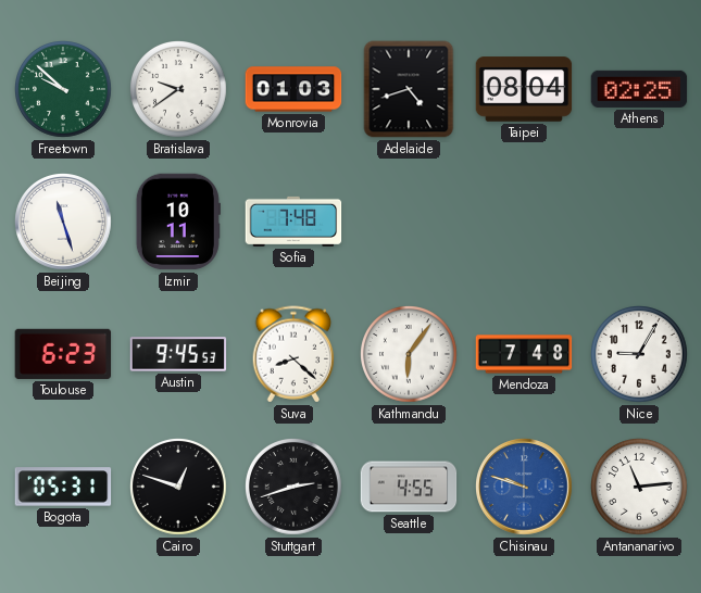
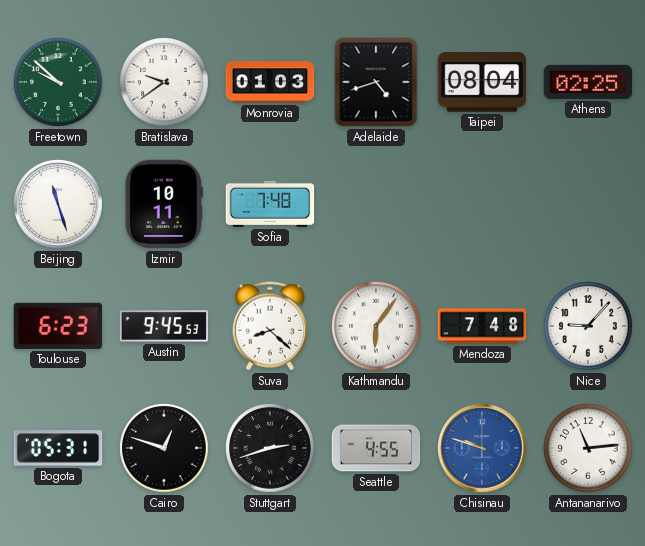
Nice: 9:05 -> 9:07 (589, 327)
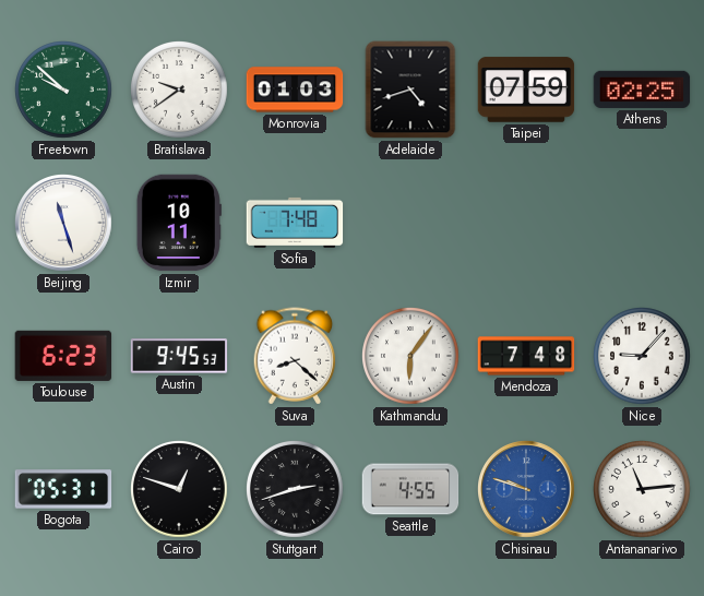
Taipei: 08:04 -> 07:59 (526, 90)
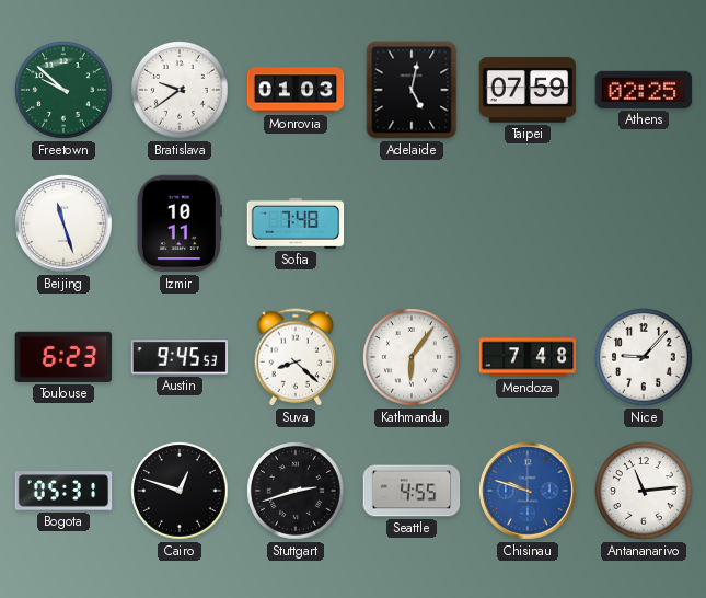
Adelaide: 4:42 -> 5:02 (412, 90)
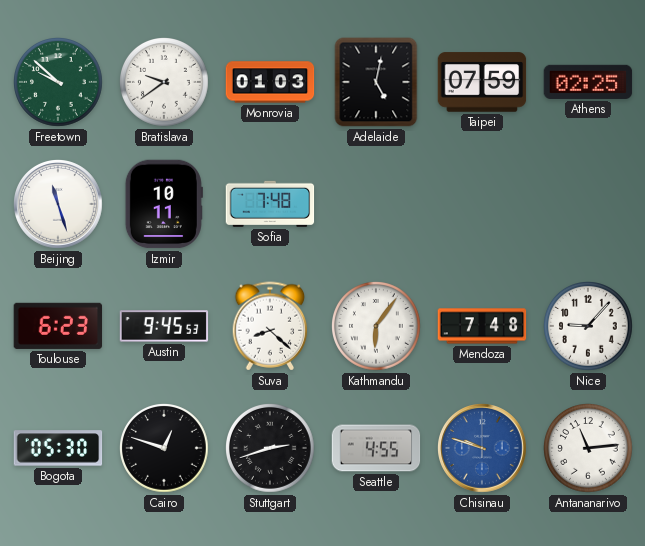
Bogota: 05:31 -> 05:30 (58, 448)
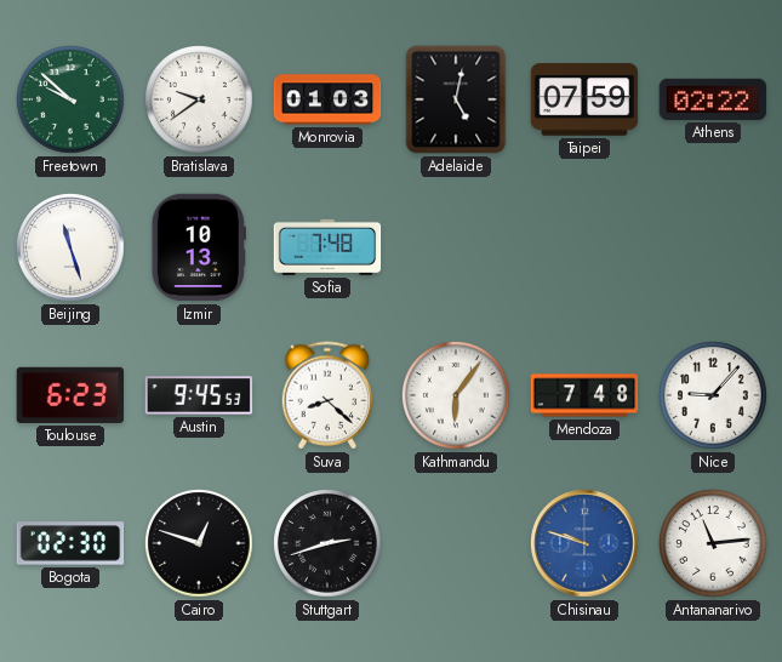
Athens: 02:25 -> 02:22 (713, 99)
Izmir: 10:11 -> 10:13 (199, 247)
Bogota: 05:30 -> 02:30 (70, 543)
Seattle: 4:55 -> none (376, 448)
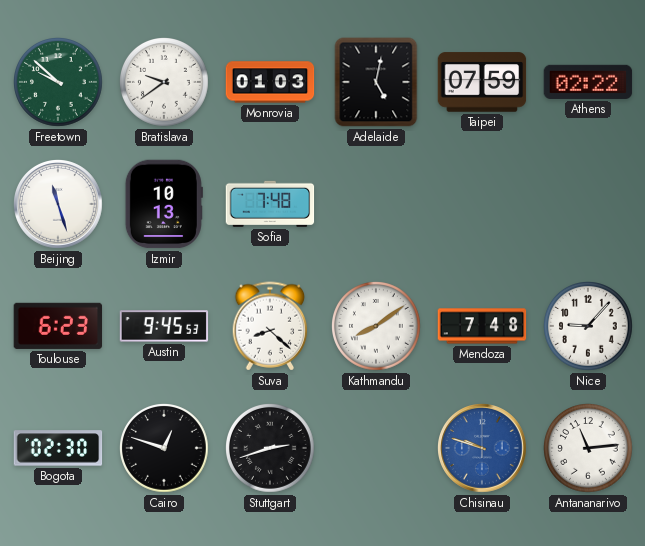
Kathmandu: 6:06 -> 8:09 (377, 327)
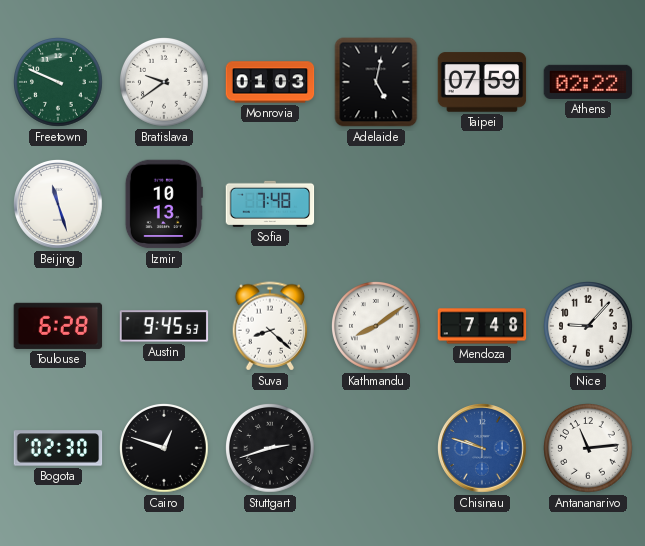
Freetown: 9:52 -> 9:49 (59, 83)
Toulouse: 6:23 -> 6:28 (58, 326)
